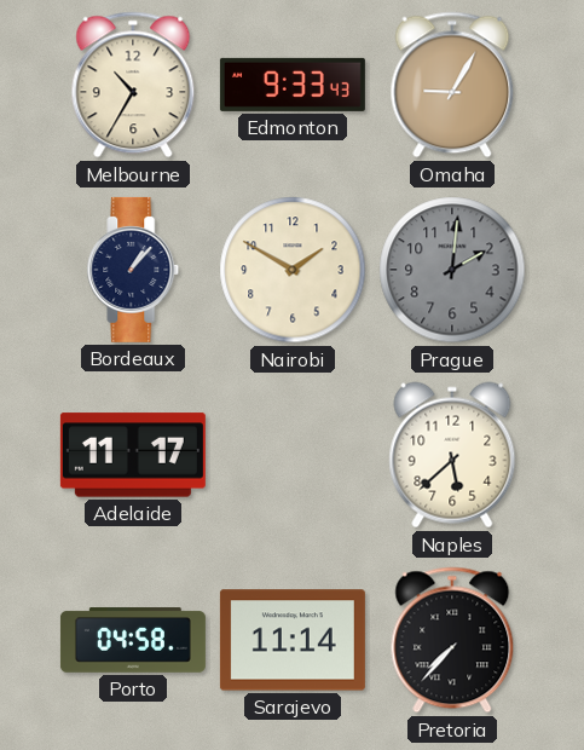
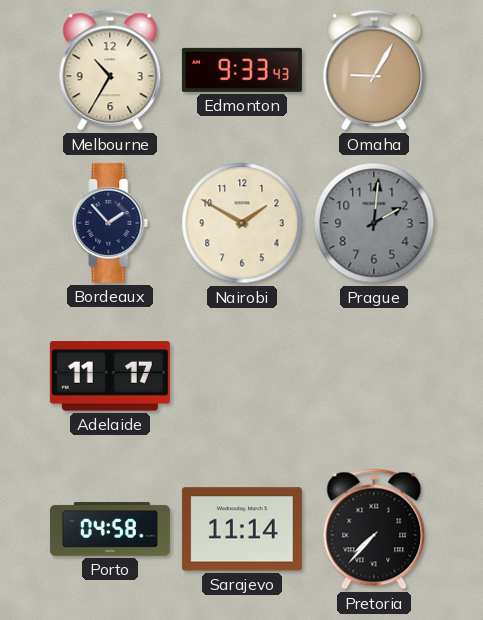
Bordeaux: 1:07 -> 1:53 (110, 223)
Naples: 5:38 -> none (452, 455)
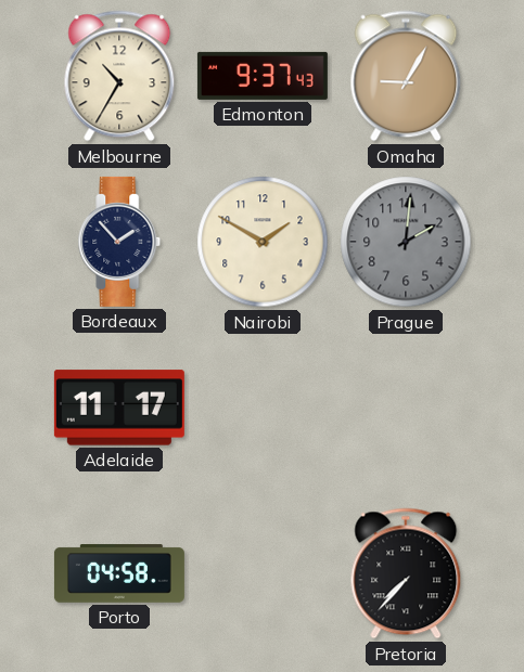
Edmonton: 9:33 -> 9:37 (263, 76)
Sarajevo: 11:14 -> none (242, 529)
